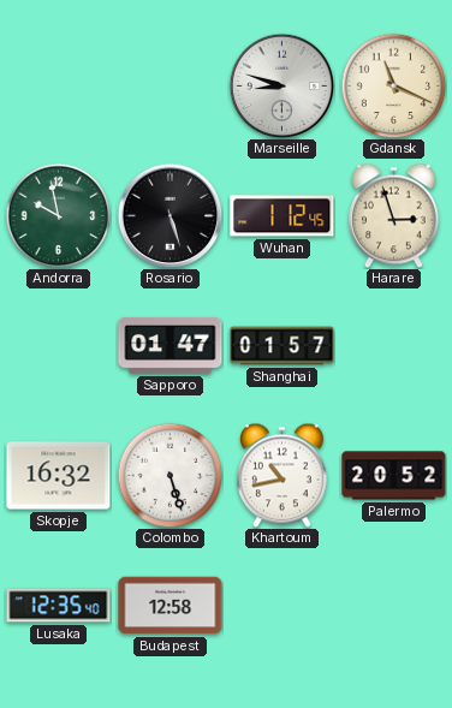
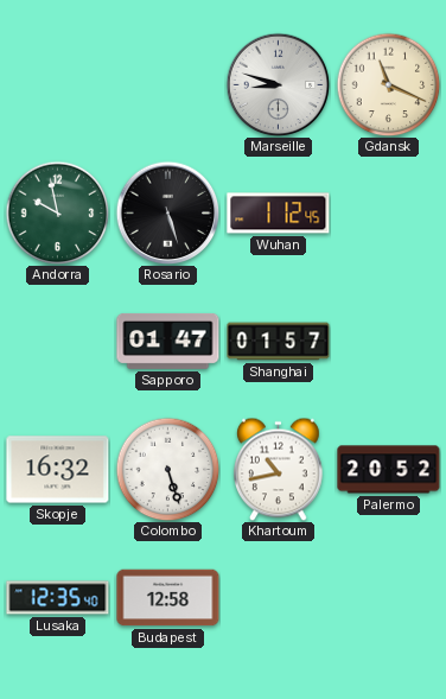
Harare: 2:57 -> none (394, 215)
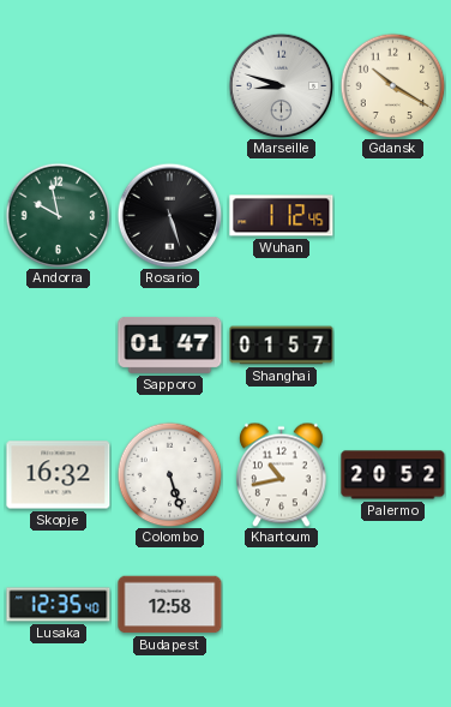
Gdansk: 11:19 -> 10:20 (392, 85)
